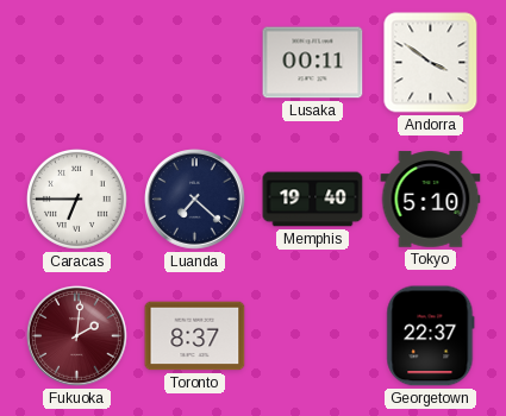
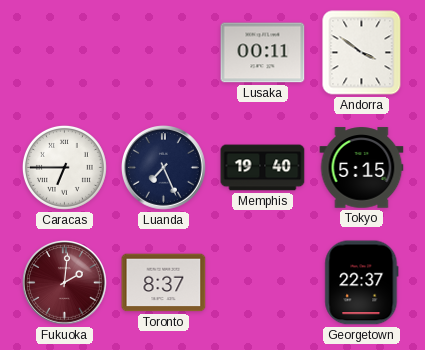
Luanda: 7:22 -> 7:26 (164, 168)
Tokyo: 5:10 -> 5:15 (362, 168)
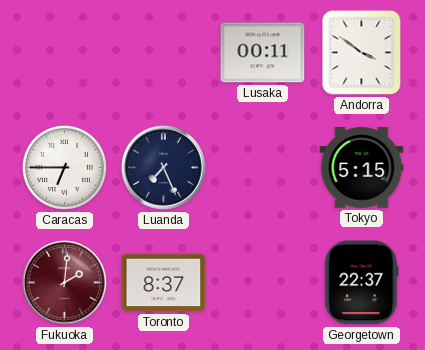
Memphis: 19:40 -> none (263, 168)
